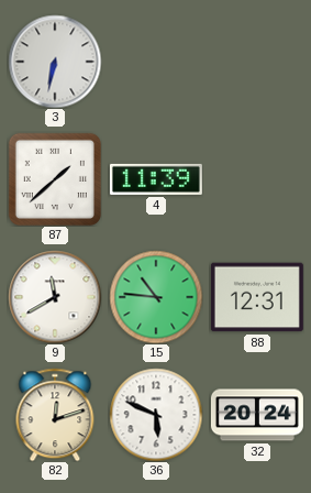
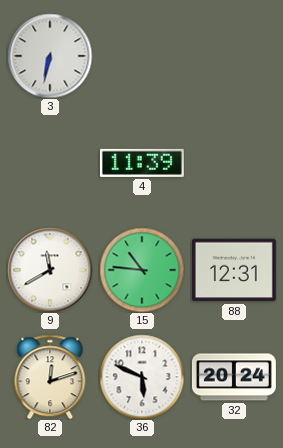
87: 1:38 -> none (55, 179)
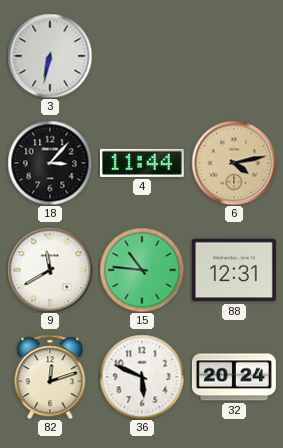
18: none -> 3:07 (50, 163)
4: 11:39 -> 11:44 (142, 163)
6: none -> 4:13 (234, 163)
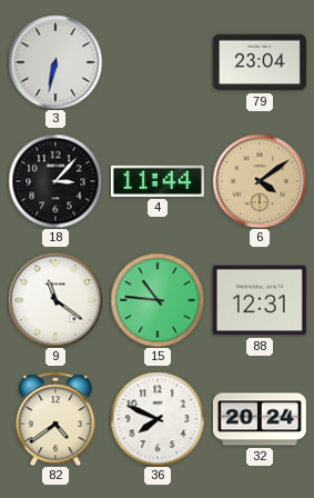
79: none -> 23:04 (260, 62)
6: 4:13 -> 4:09 (260, 181)
9: 11:40 -> 11:21 (55, 300)
82: 12:12 -> 4:39 (55, 419)
36: 5:49 -> 7:49 (158, 419)
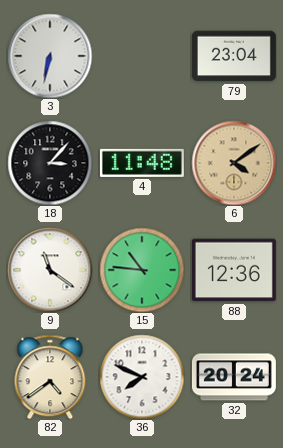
4: 11:44 -> 11:48 (142, 163)
88: 12:31 -> 12:36 (234, 270)
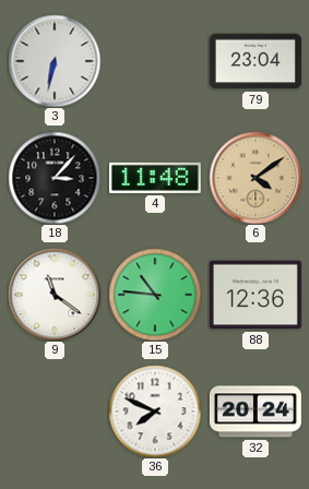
82: 4:39 -> none (50, 377)
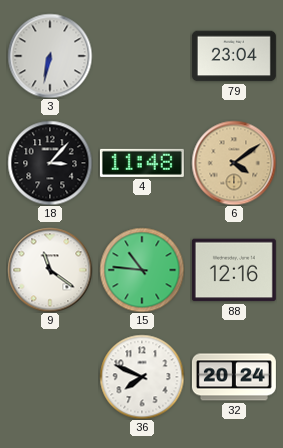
88: 12:36 -> 12:16 (234, 270)
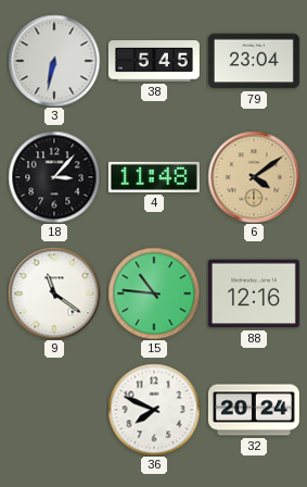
38: none -> 5:45 (154, 62)
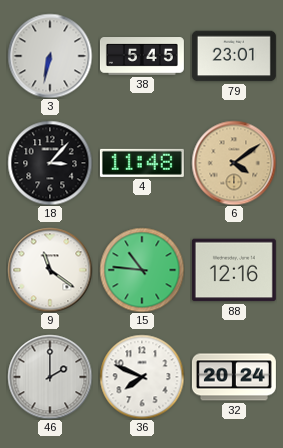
79: 23:04 -> 23:01 (234, 56)
46: none -> 2:00 (50, 377)
